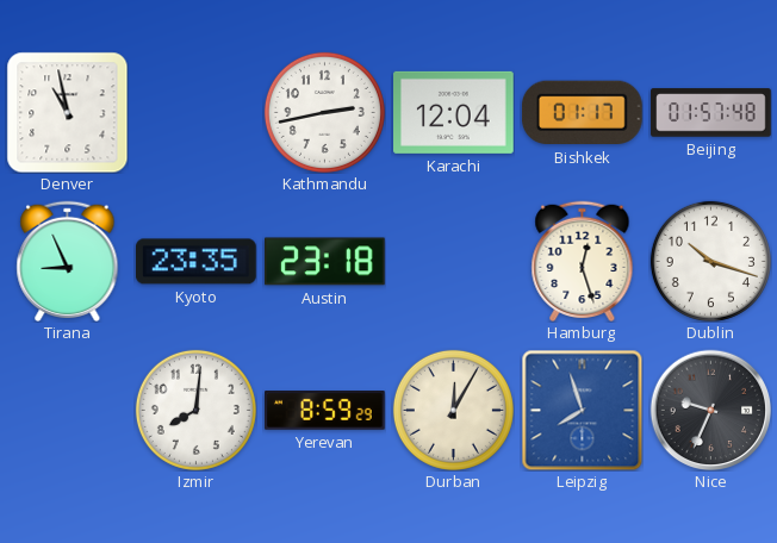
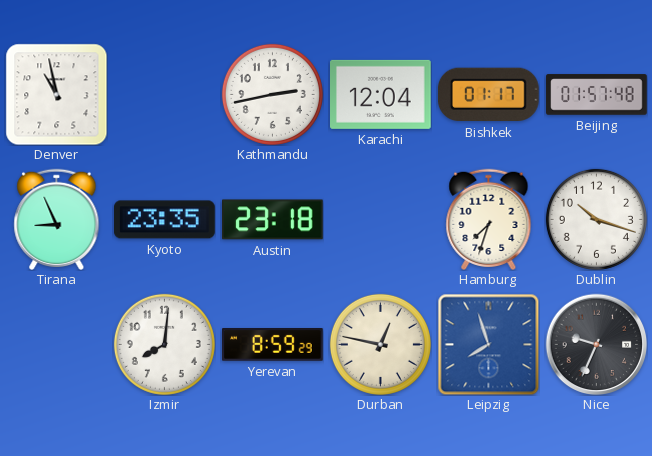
Hamburg: 12:27 -> 7:33 (489, 219)
Durban: 12:05 -> 12:47 (380, 344)
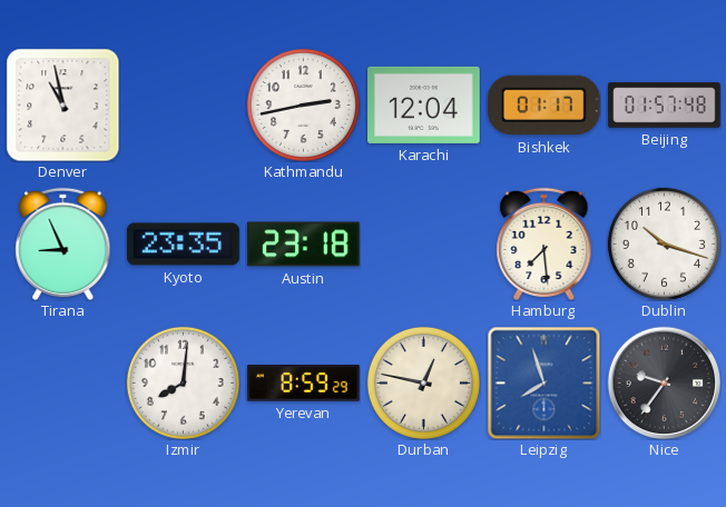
Hamburg: 7:33 -> 7:29 (544, 243)
Nice: 9:34 -> 9:36 (664, 382)
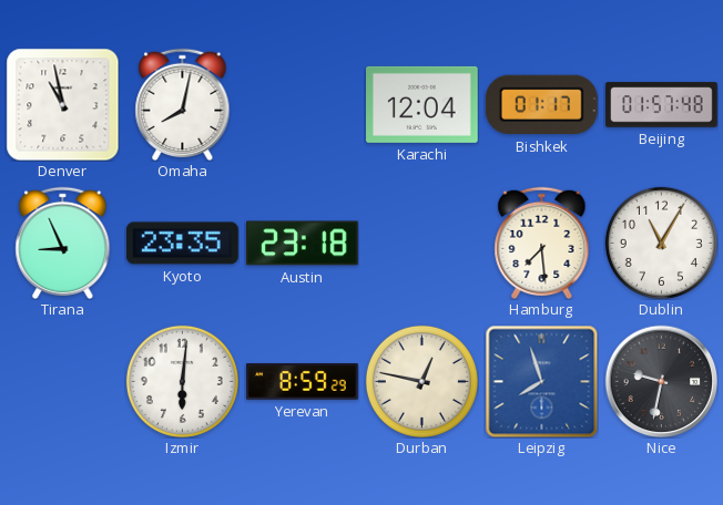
Omaha: none -> 8:02 (183, 104)
Kathmandu: 2:43 -> none (303, 105)
Dublin: 10:18 -> 11:05 (661, 243)
Izmir: 8:01 -> 6:01 (182, 381)
Nice: 9:36 -> 9:32 (661, 381)
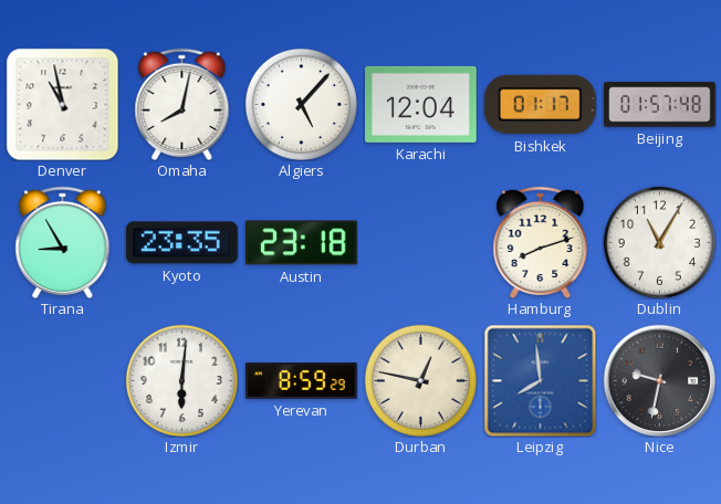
Algiers: none -> 5:07 (301, 104)
Tirana: 8:56 -> 8:55 (63, 242)
Hamburg: 7:29 -> 8:12 (541, 242)
Leipzig: 7:57 -> 7:59 (540, 380)
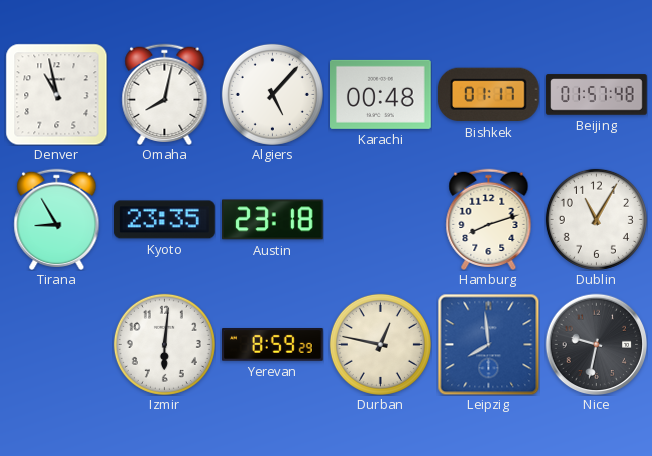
Karachi: 12:04 -> 00:48 (381, 94)
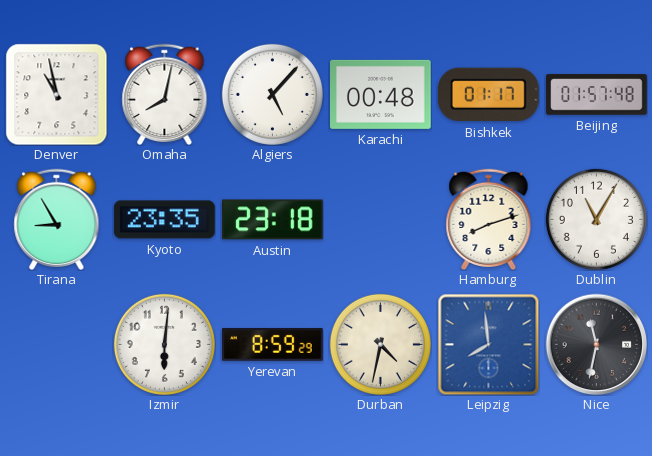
Durban: 12:47 -> 4:32 (380, 344)
Nice: 9:32 -> 11:32 (596, 344)
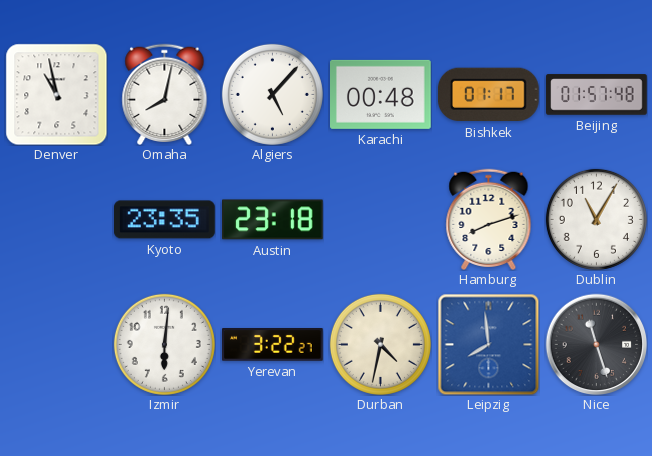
Tirana: 8:55 -> none (57, 219)
Yerevan: 8:59 -> 3:22 (273, 345)
Nice: 11:32 -> 11:27 (596, 344)
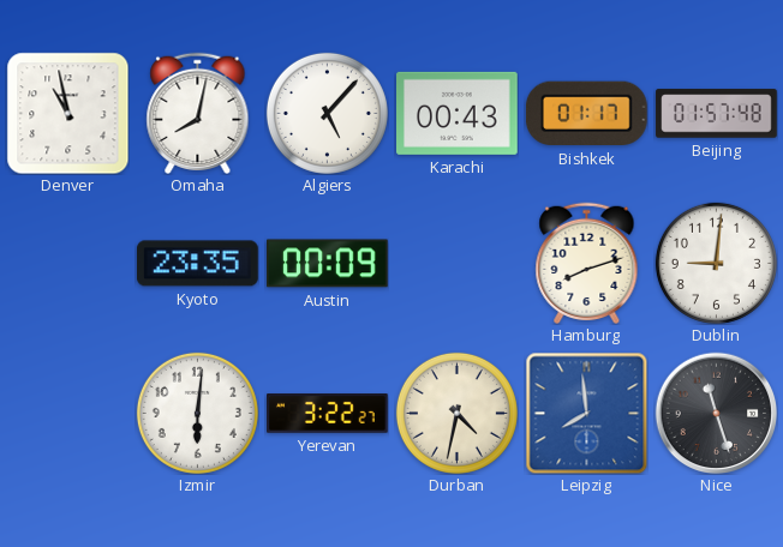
Karachi: 00:48 -> 00:43 (458, 113)
Austin: 23:18 -> 00:09 (328, 264)
Dublin: 11:05 -> 9:01 (716, 263)
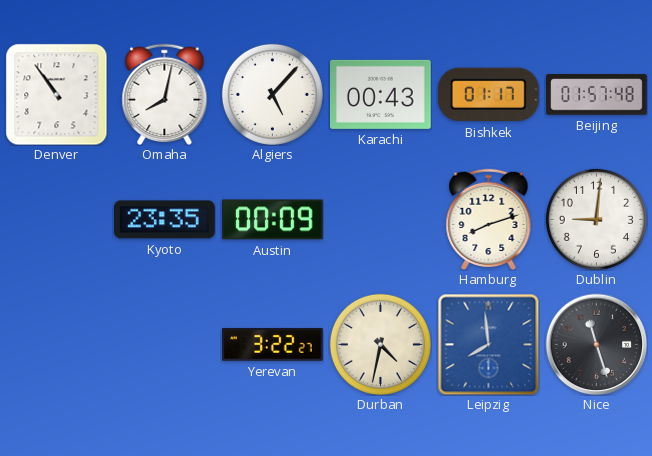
Denver: 10:58 -> 10:54 (56, 94)
Izmir: 6:01 -> none (197, 413)
